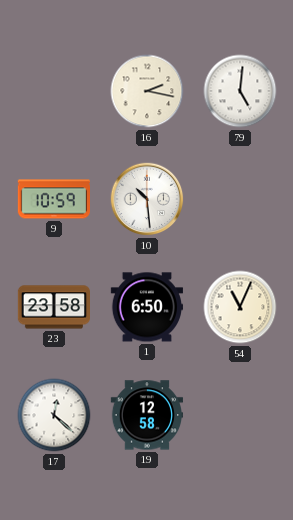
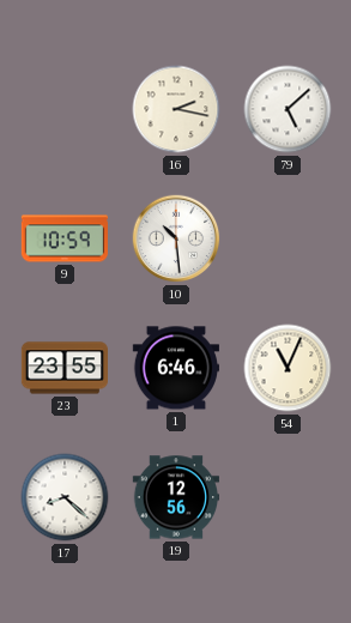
79: 5:01 -> 5:08 (288, 109)
23: 23:58 -> 23:55 (65, 368)
1: 6:50 -> 6:46 (175, 368)
17: 12:22 -> 8:22 (65, 497)
19: 12:58 -> 12:56 (175, 497)
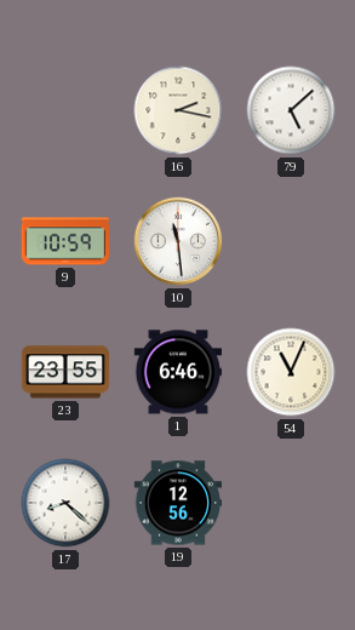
10: 10:29 -> 11:29 (178, 241)
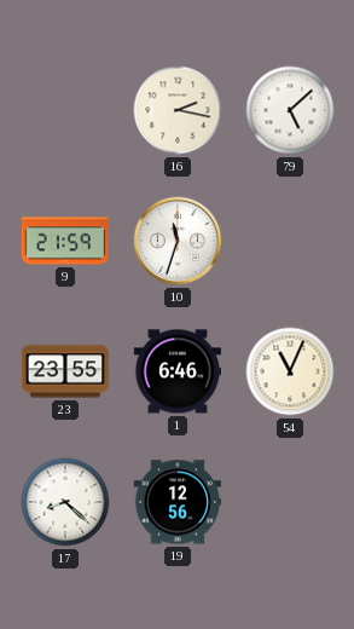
9: 10:59 -> 21:59 (64, 241)
10: 11:29 -> 11:33 (178, 241)
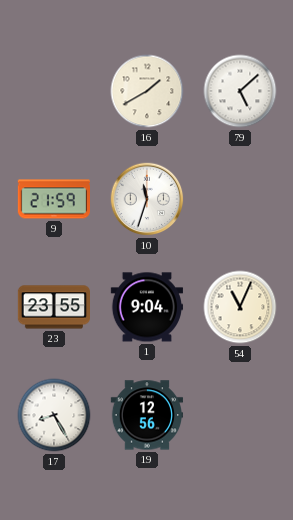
16: 2:17 -> 1:40 (147, 91)
1: 6:46 -> 9:04 (146, 307)
17: 8:22 -> 8:25 (54, 415)
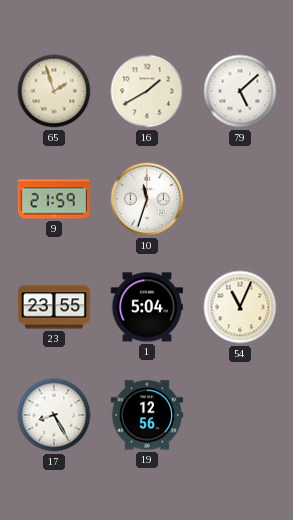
65: none -> 1:57 (54, 91)
1: 9:04 -> 5:04 (146, 307)
